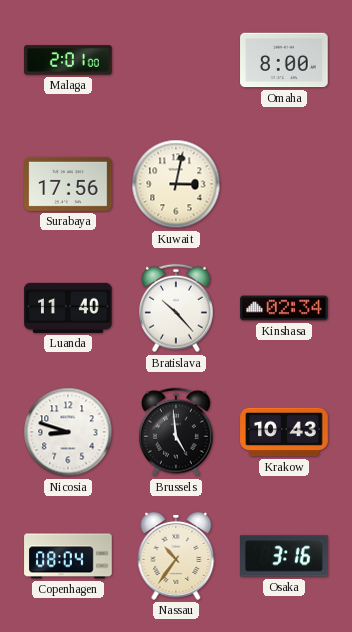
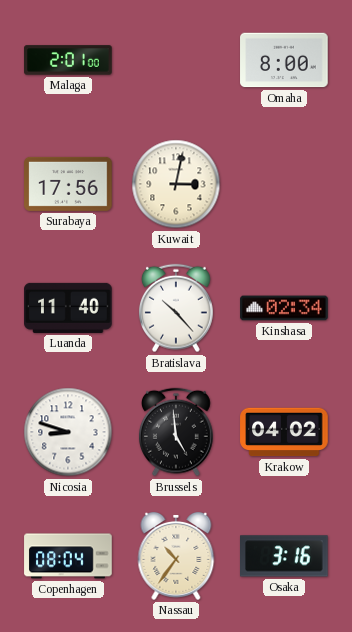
Krakow: 10:43 -> 04:02 (284, 432)
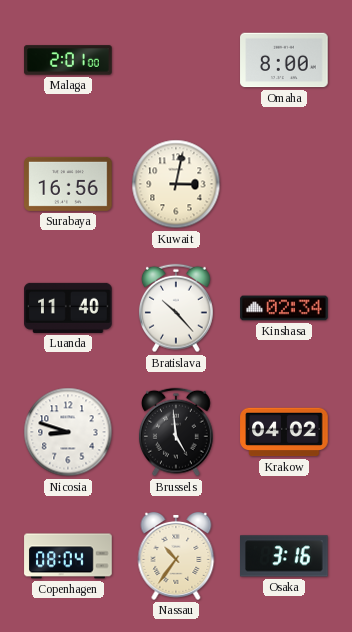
Surabaya: 17:56 -> 16:56 (68, 184)
